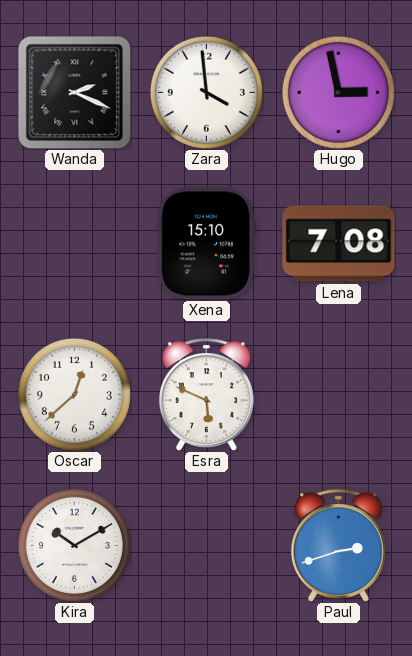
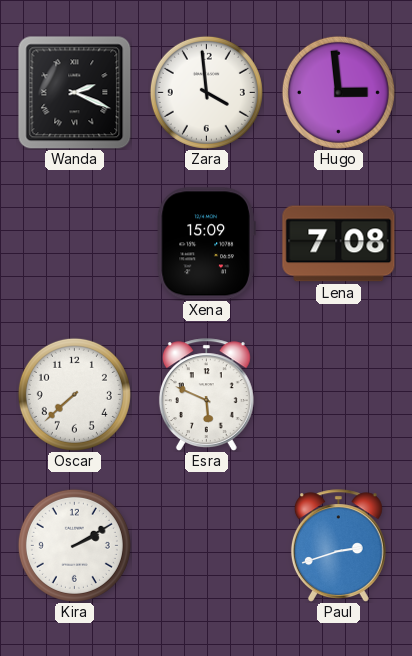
Hugo: 2:58 -> 2:59 (338, 92)
Xena: 15:10 -> 15:09 (206, 244)
Oscar: 12:38 -> 7:38 (74, 394)
Kira: 10:10 -> 2:10 (74, 545)
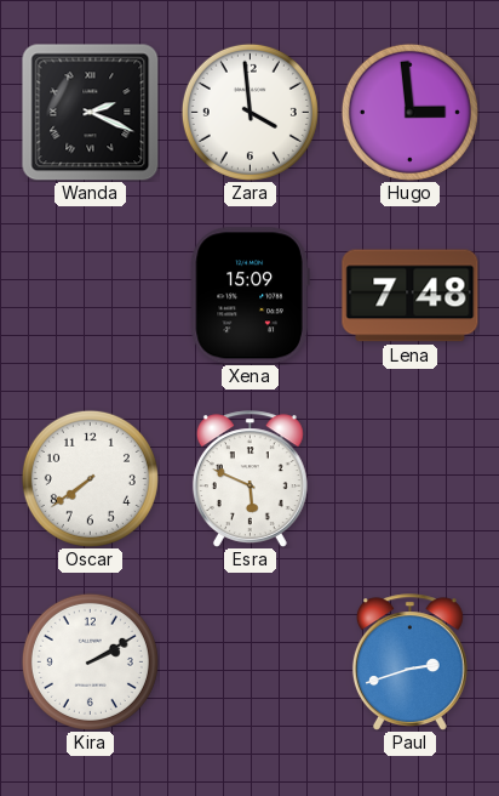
Lena: 7:08 -> 7:48 (411, 296)
Oscar: 7:38 -> 7:39 (90, 478)
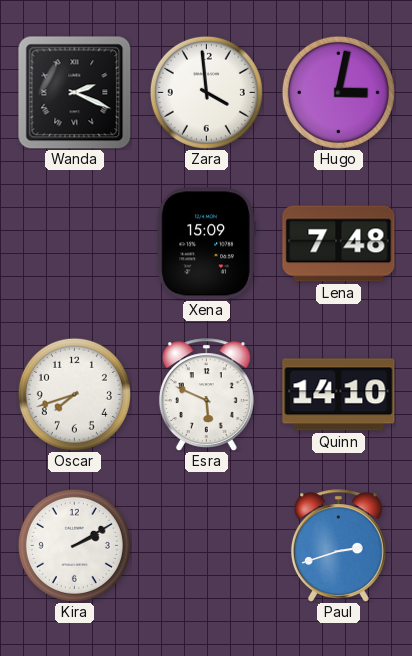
Hugo: 2:59 -> 3:02 (338, 92)
Oscar: 7:39 -> 7:42 (74, 394)
Quinn: none -> 14:10 (339, 395)
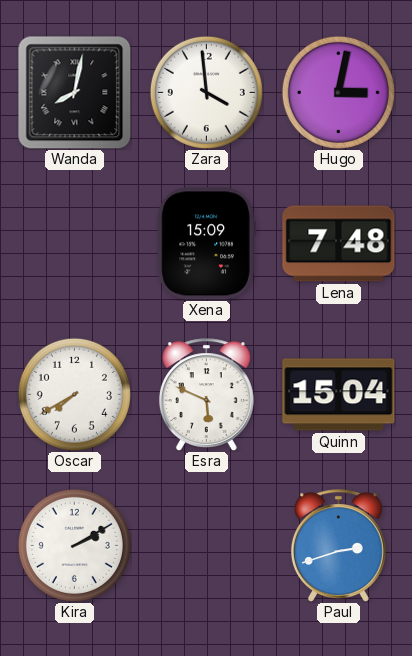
Wanda: 2:19 -> 8:02 (74, 92)
Oscar: 7:42 -> 7:40 (74, 394)
Quinn: 14:10 -> 15:04 (339, 395)
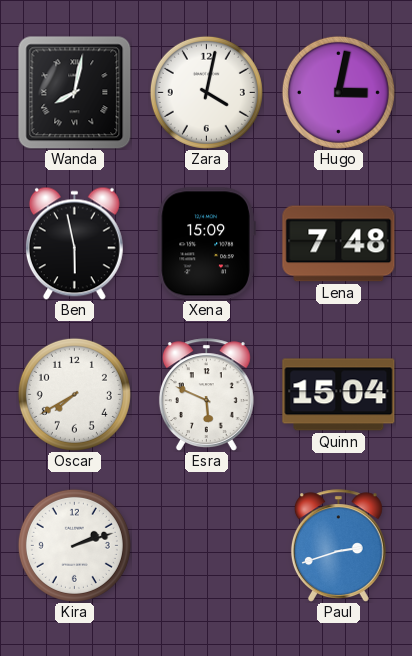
Zara: 3:59 -> 4:02 (206, 92)
Ben: none -> 5:58 (74, 243)
Kira: 2:10 -> 2:12 (74, 545)
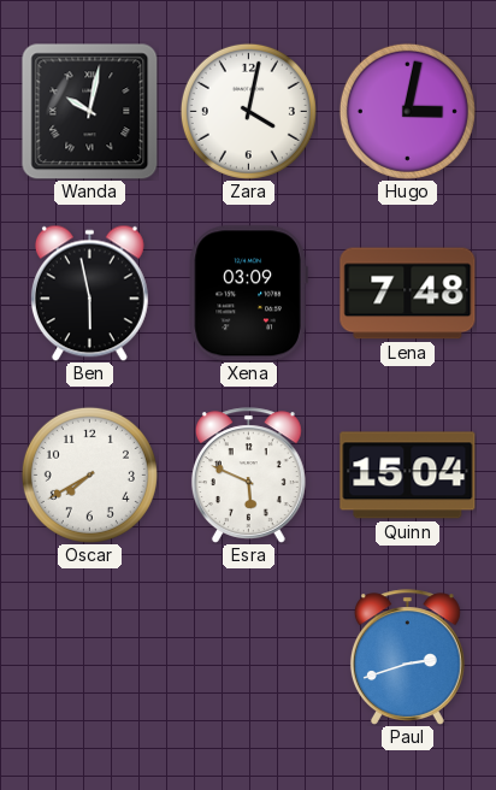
Wanda: 8:02 -> 10:02 (89, 111)
Xena: 15:09 -> 03:09 (248, 294)
Kira: 2:12 -> none (74, 545)
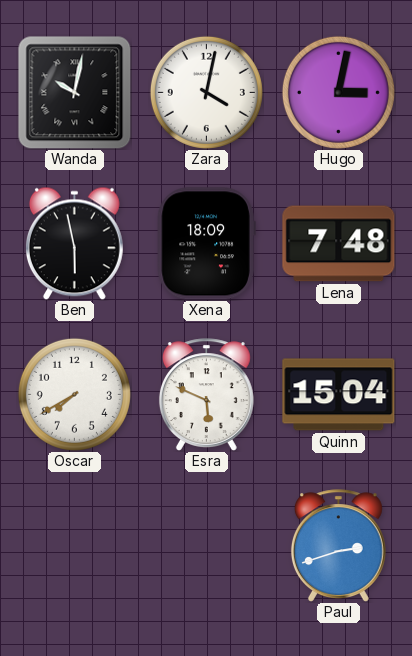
Xena: 03:09 -> 18:09 (206, 244)
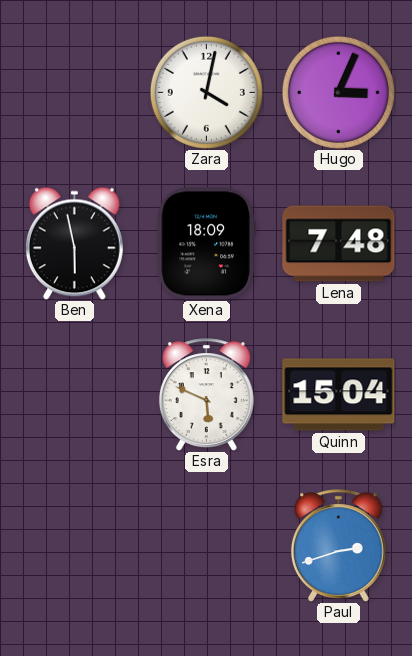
Wanda: 10:02 -> none (74, 92)
Hugo: 3:02 -> 3:04 (338, 92)
Oscar: 7:40 -> none (74, 394)
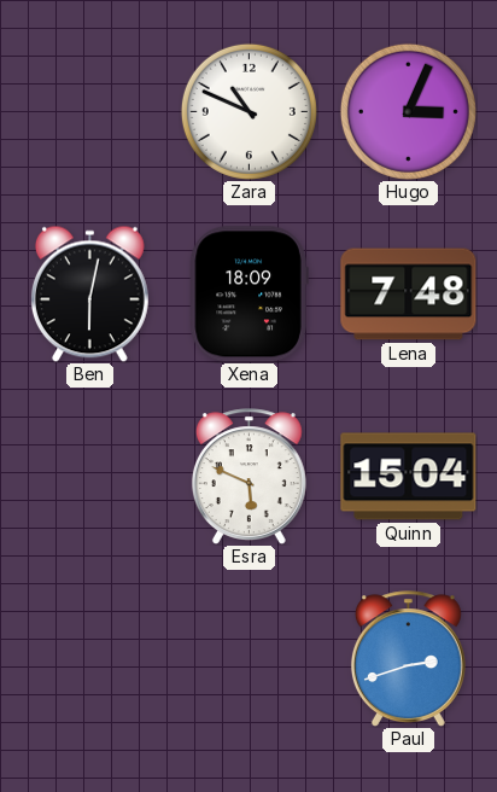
Zara: 4:02 -> 10:49 (248, 111)
Ben: 5:58 -> 6:02 (89, 293)
